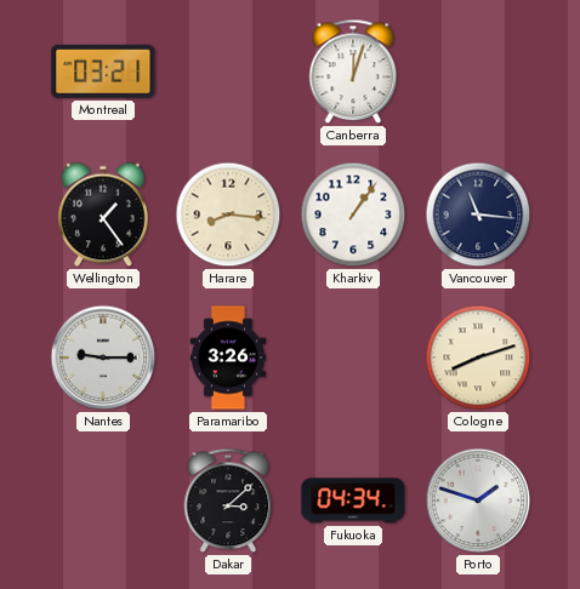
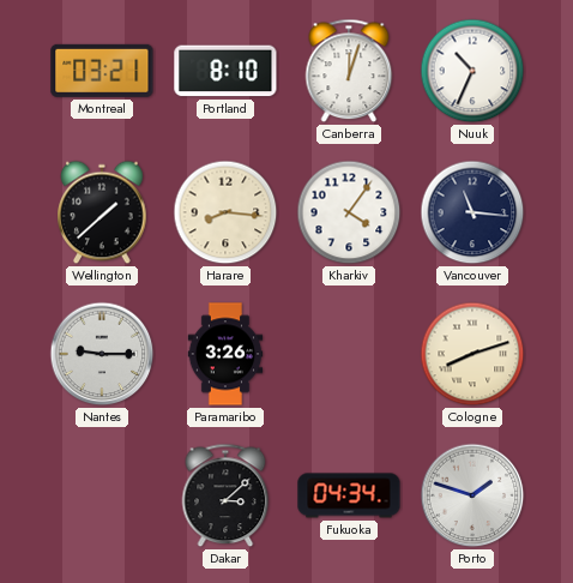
Portland: none -> 8:10 (225, 71)
Nuuk: none -> 10:34 (472, 71)
Wellington: 1:24 -> 1:38 (102, 212)
Kharkiv: 1:06 -> 4:06 (349, 212)
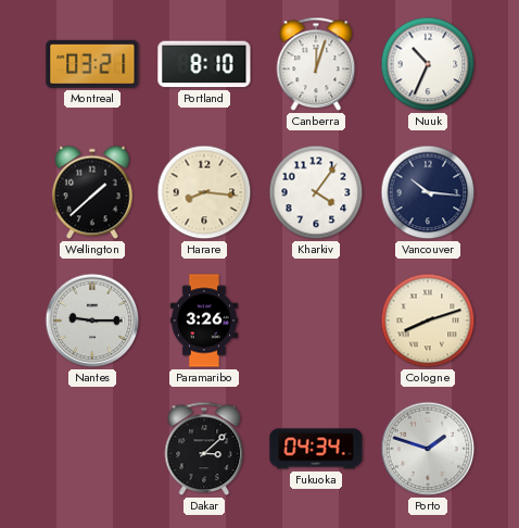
Vancouver: 11:16 -> 10:16 (428, 192)
